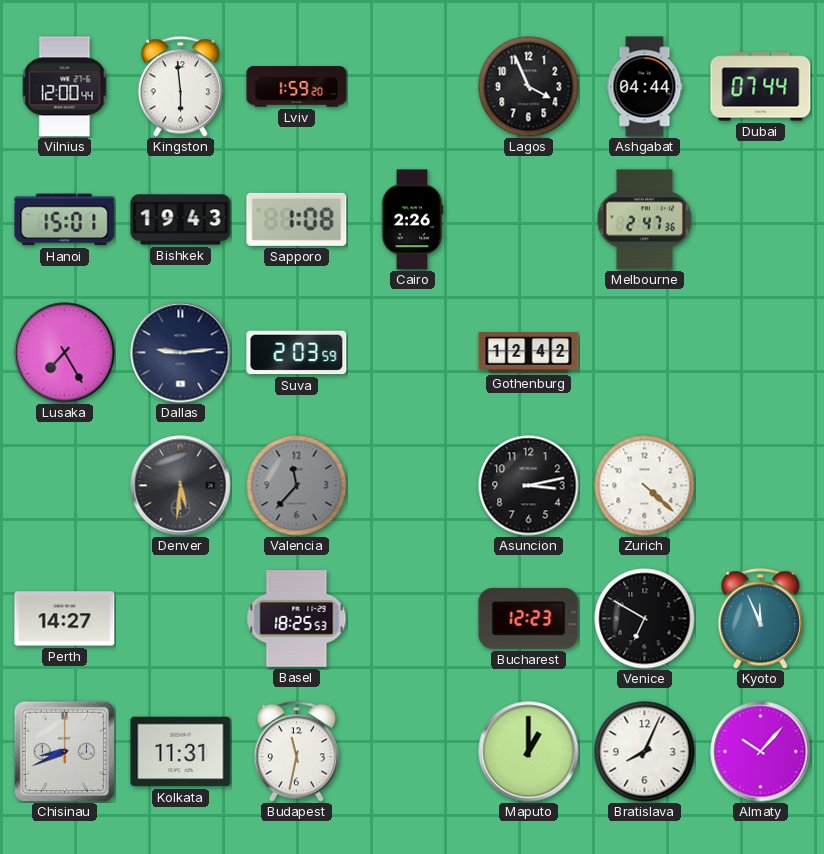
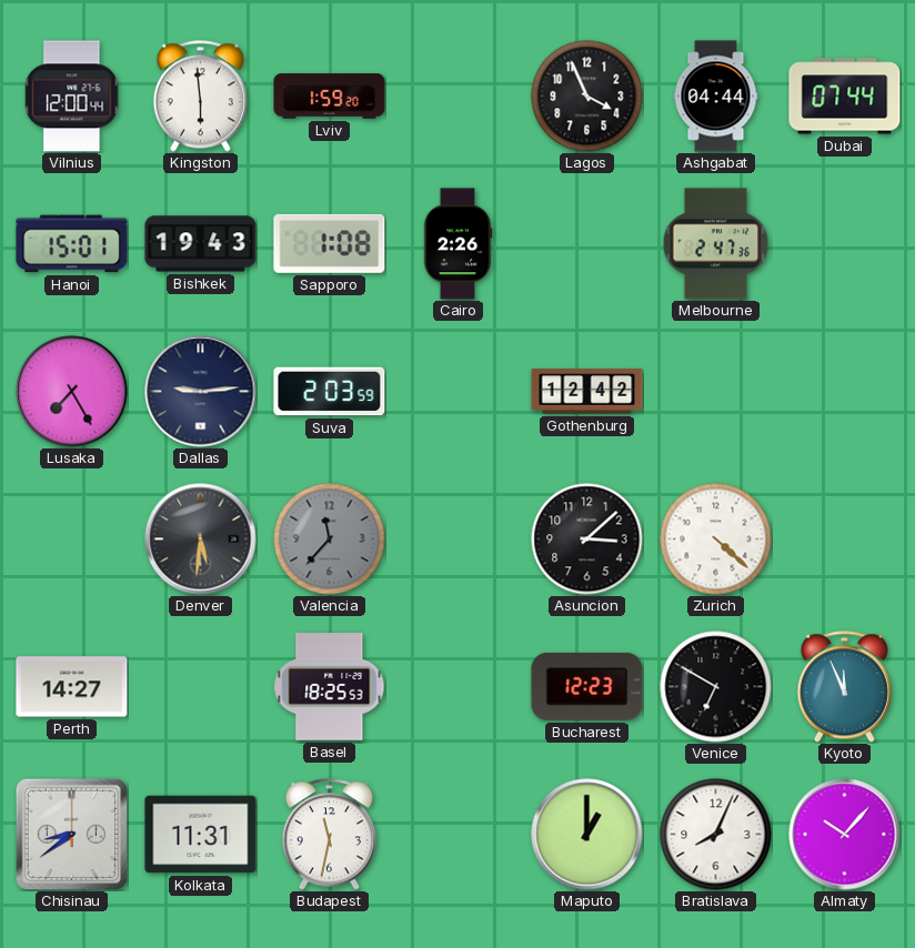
Asuncion: 3:13 -> 3:08 (587, 539)
Chisinau: 8:41 -> 8:39 (71, 834)
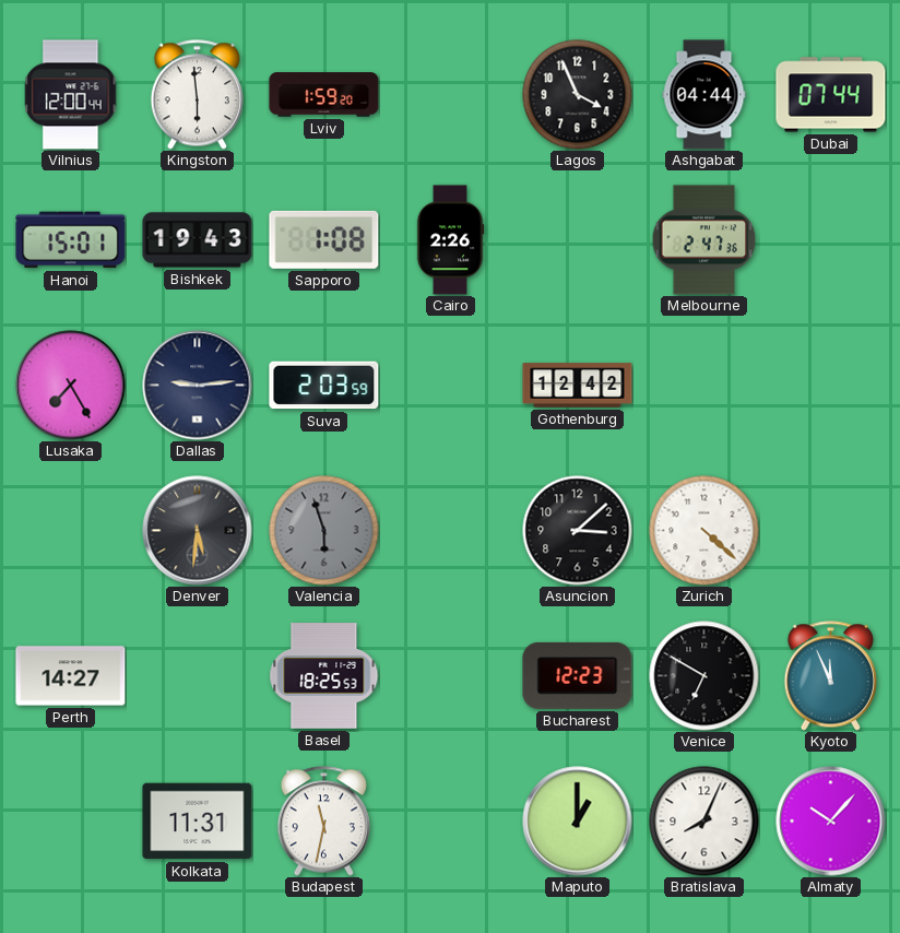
Valencia: 11:37 -> 5:57 (324, 531)
Chisinau: 8:39 -> none (71, 834)
